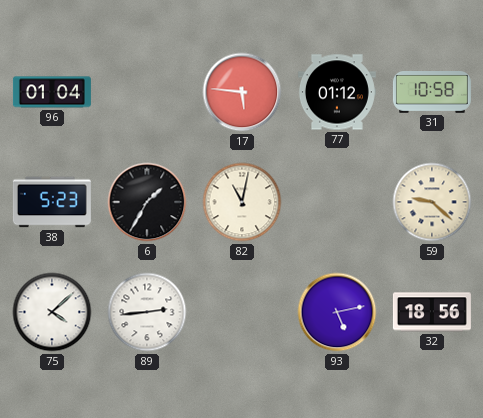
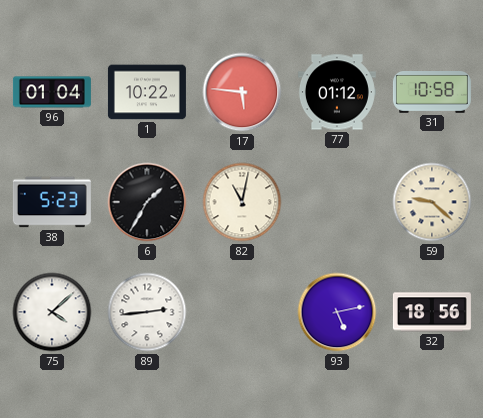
1: none -> 10:22 (147, 92)
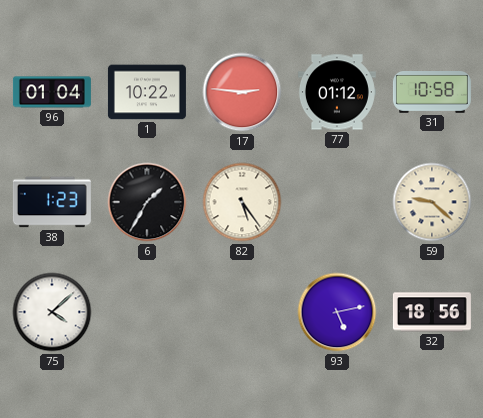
17: 5:46 -> 2:46 (242, 92)
38: 5:23 -> 1:23 (52, 202)
82: 11:02 -> 5:24 (242, 202)
89: 2:44 -> none (147, 312)
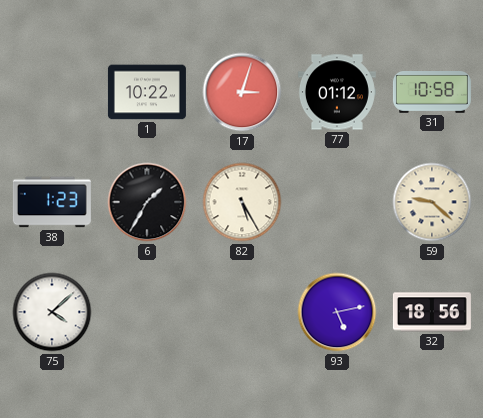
96: 01:04 -> none (52, 92)
17: 2:46 -> 3:03 (242, 92)
82: 5:24 -> 5:25 (242, 202)
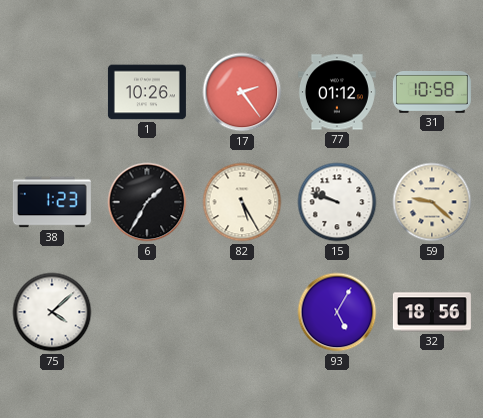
1: 10:22 -> 10:26 (147, 92)
17: 3:03 -> 2:24 (242, 92)
15: none -> 9:48 (337, 202)
93: 5:13 -> 5:05 (337, 312)
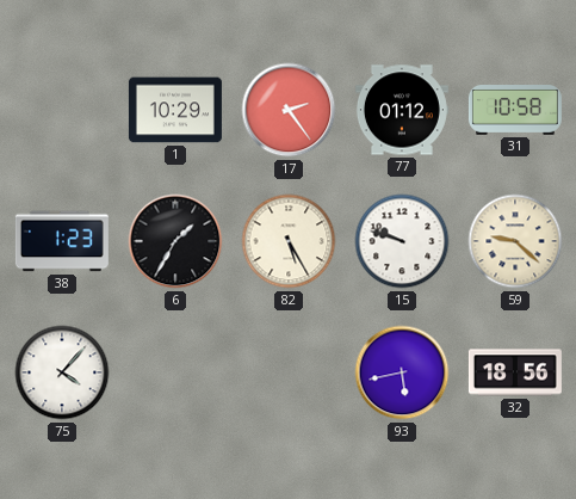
1: 10:26 -> 10:29 (175, 110)
75: 4:08 -> 4:07 (62, 372)
93: 5:05 -> 5:43 (402, 372)
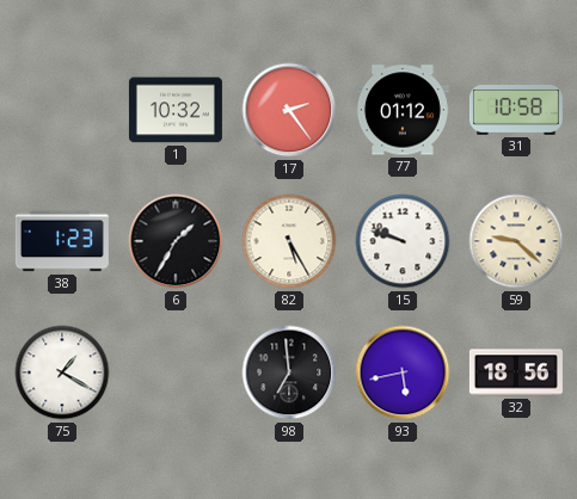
1: 10:29 -> 10:32 (176, 110)
75: 4:07 -> 1:20 (62, 372)
98: none -> 6:59 (289, 372)
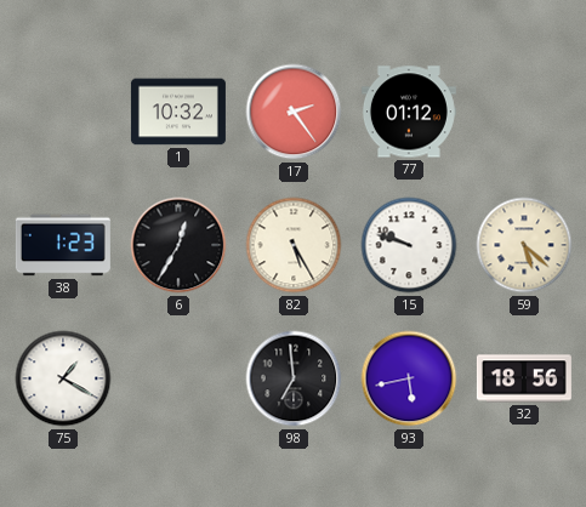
31: 10:58 -> none (516, 111)
6: 1:35 -> 12:35 (178, 245)
59: 9:22 -> 5:22 (524, 245)
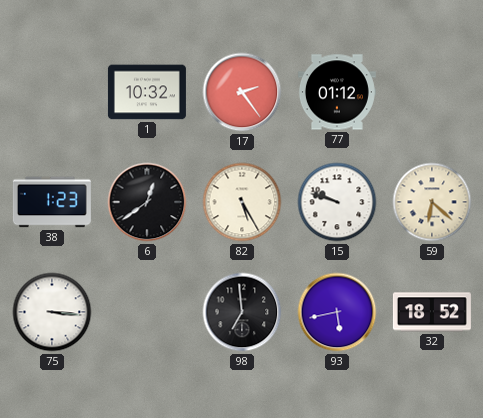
6: 12:35 -> 12:39 (147, 202)
59: 5:22 -> 6:22 (432, 202)
75: 1:20 -> 3:16 (52, 312)
32: 18:56 -> 18:52 (432, 312)
